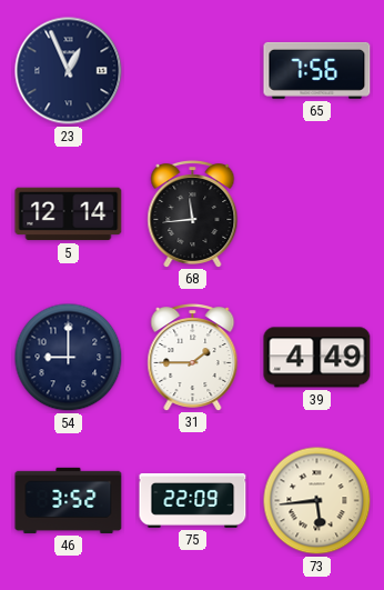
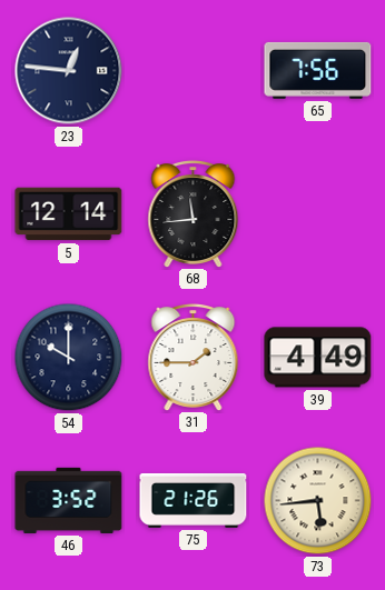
23: 12:56 -> 12:46 (69, 71)
54: 9:00 -> 10:00 (69, 358)
75: 22:09 -> 21:26 (194, 500)
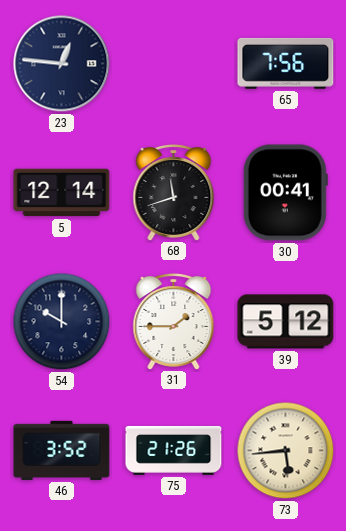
68: 11:44 -> 11:42 (174, 192)
30: none -> 00:41 (285, 193)
39: 4:49 -> 5:12 (286, 322)
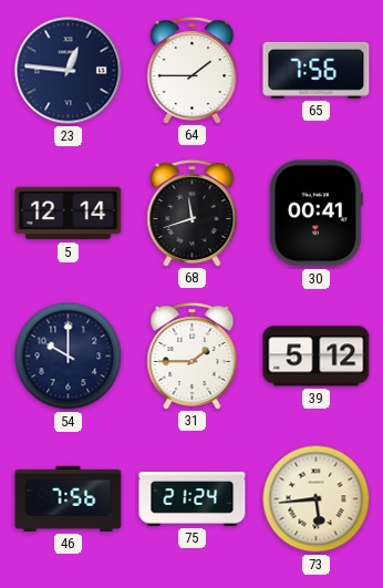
64: none -> 1:45 (193, 70)
46: 3:52 -> 7:56 (69, 498)
75: 21:26 -> 21:24 (193, 498)
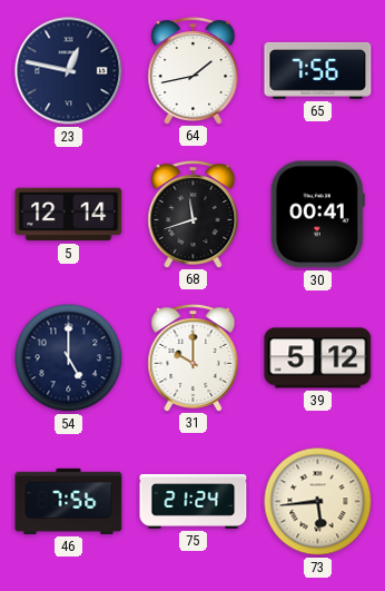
23: 12:46 -> 12:47 (69, 71)
64: 1:45 -> 1:43 (194, 70)
54: 10:00 -> 5:00 (69, 358)
31: 1:45 -> 10:00 (194, 357)
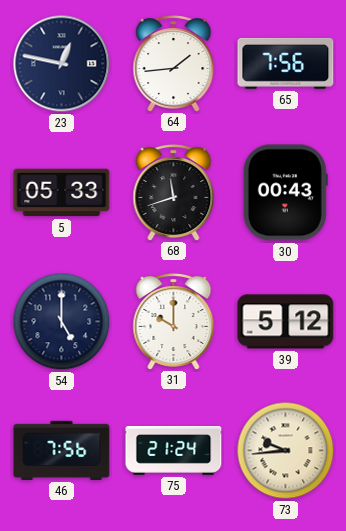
64: 1:43 -> 1:44 (174, 63)
5: 12:14 -> 05:33 (62, 193)
30: 00:41 -> 00:43 (285, 193)
73: 5:44 -> 9:44 (286, 451)
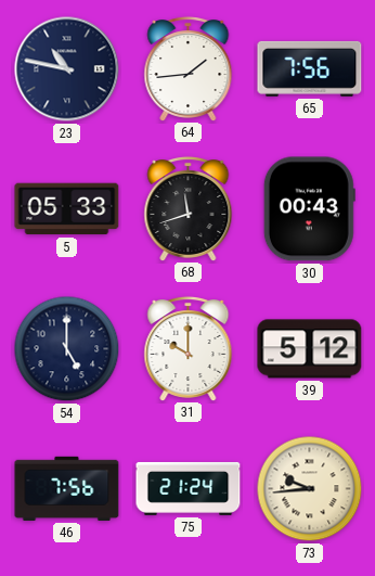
23: 12:47 -> 10:47 (67, 69)
